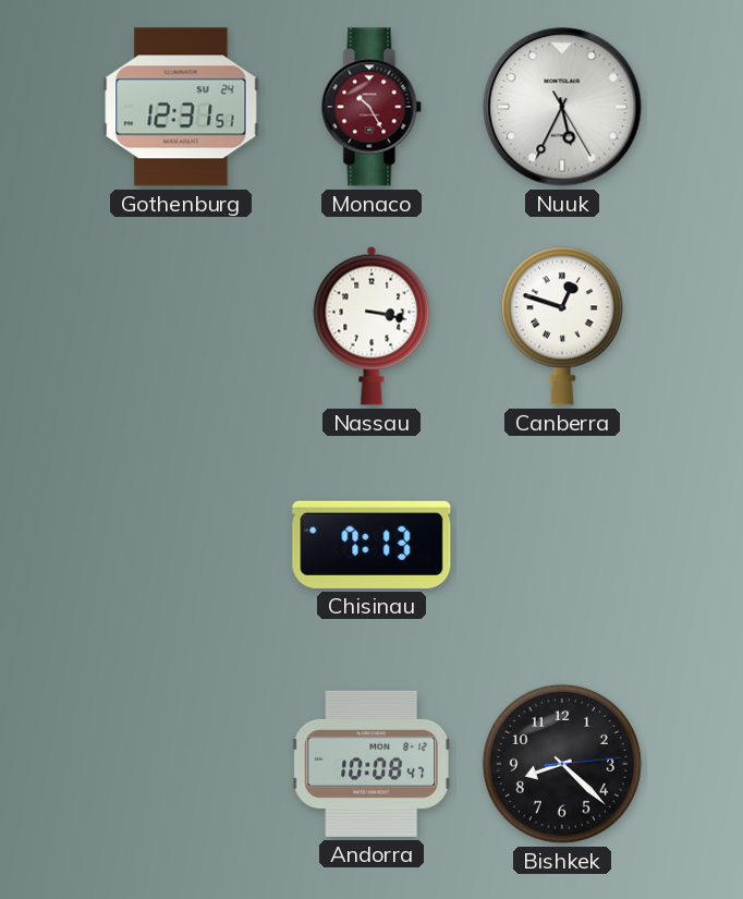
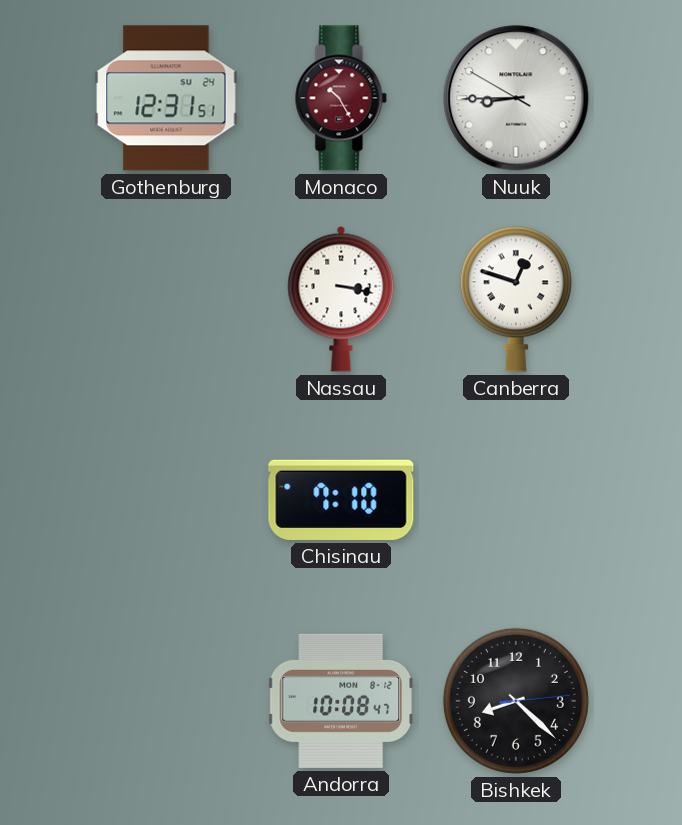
Nuuk: 5:34 -> 8:44 (516, 98)
Chisinau: 7:13 -> 7:10 (341, 500)
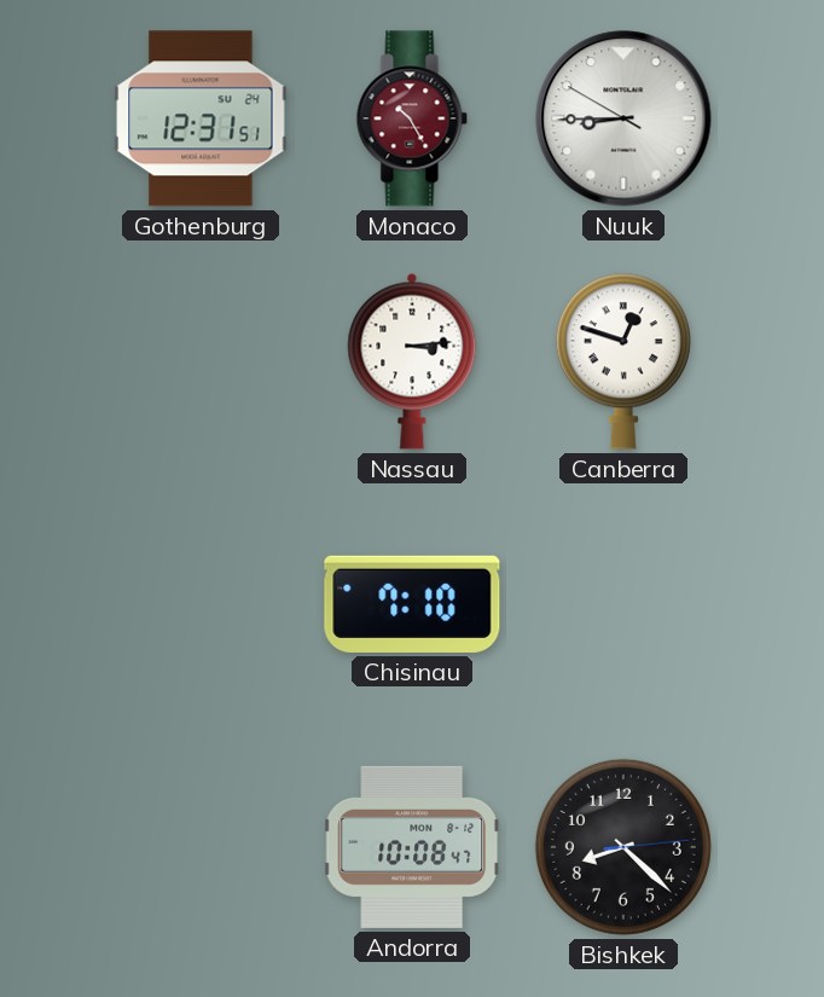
Nassau: 3:17 -> 3:14 (412, 361)
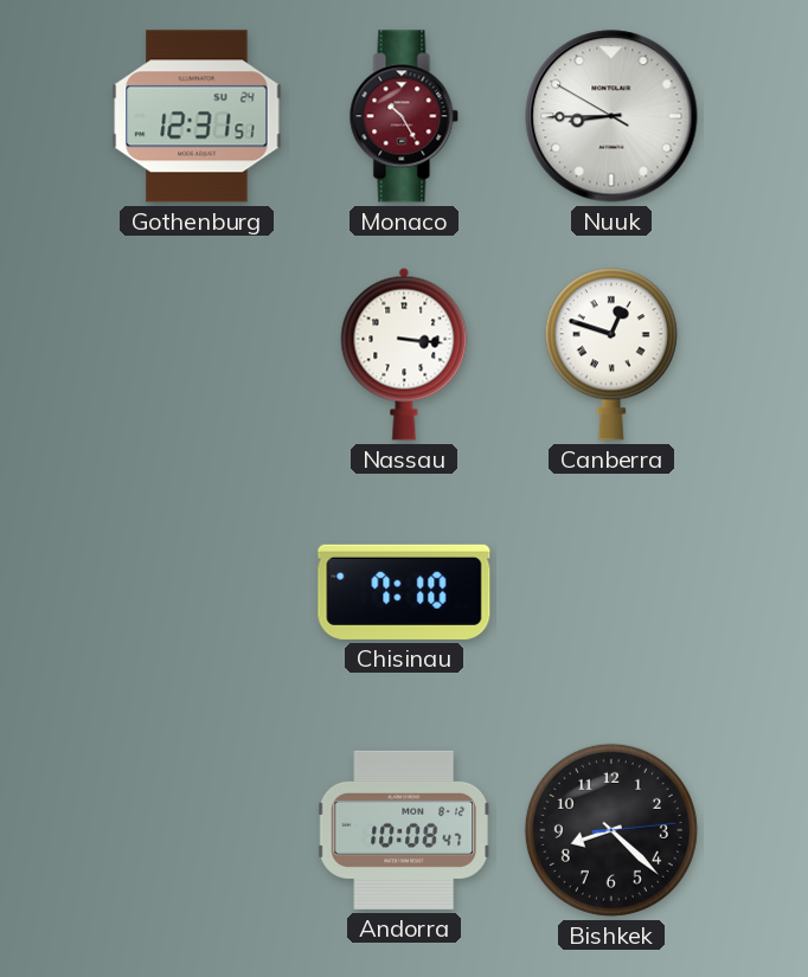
Nassau: 3:14 -> 3:16 (404, 354)
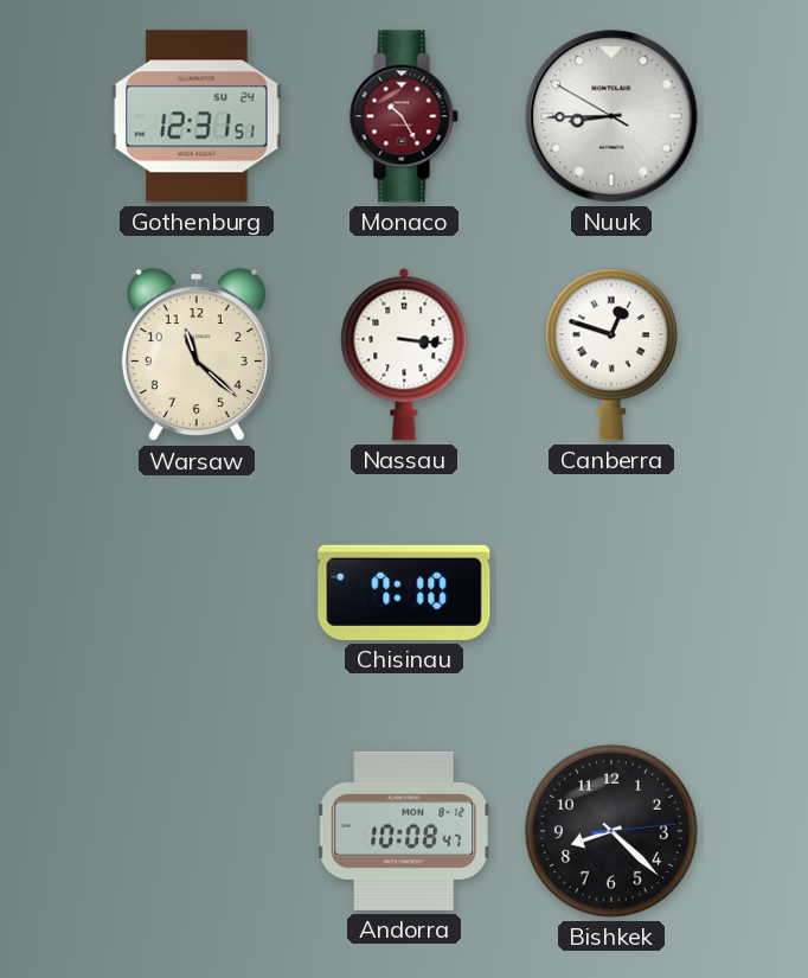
Warsaw: none -> 11:22 (197, 356)
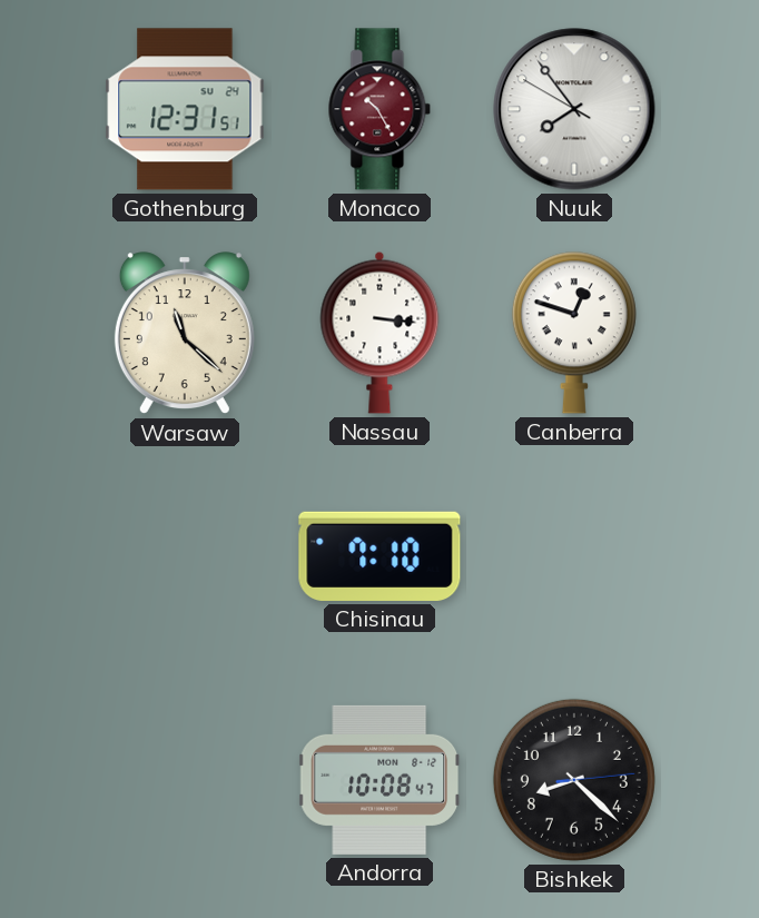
Nuuk: 8:44 -> 7:53 (574, 109)
